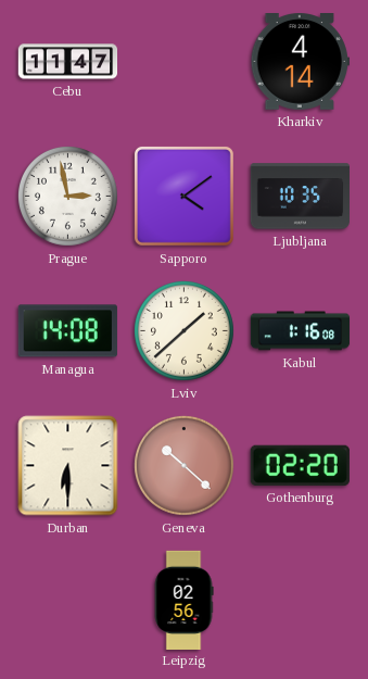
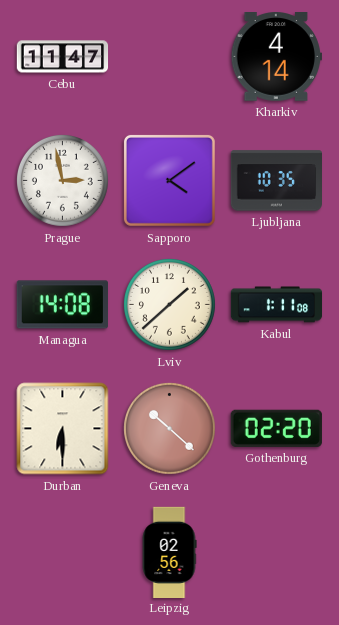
Kabul: 1:16 -> 1:11 (277, 305)
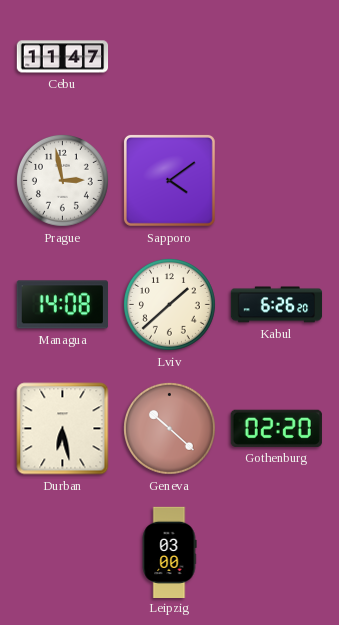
Kharkiv: 4:14 -> none (276, 57)
Ljubljana: 10:35 -> none (276, 181)
Kabul: 1:11 -> 6:26 (277, 305)
Durban: 6:30 -> 6:28 (63, 429)
Leipzig: 02:56 -> 03:00 (169, 552)
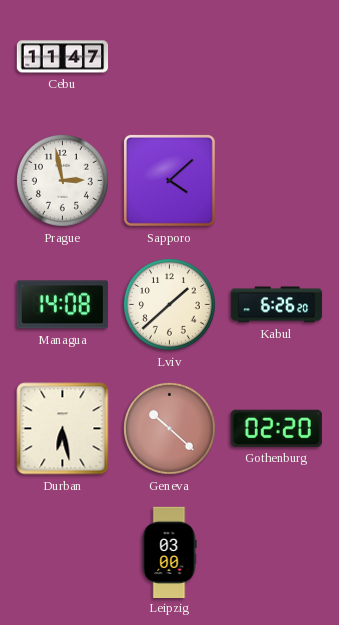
Sapporo: 4:09 -> 4:08 (169, 180)
